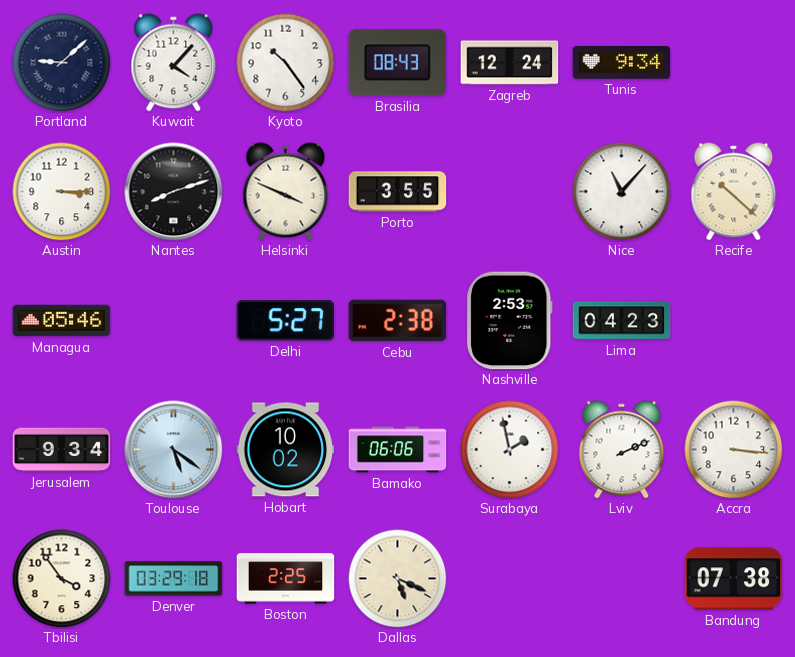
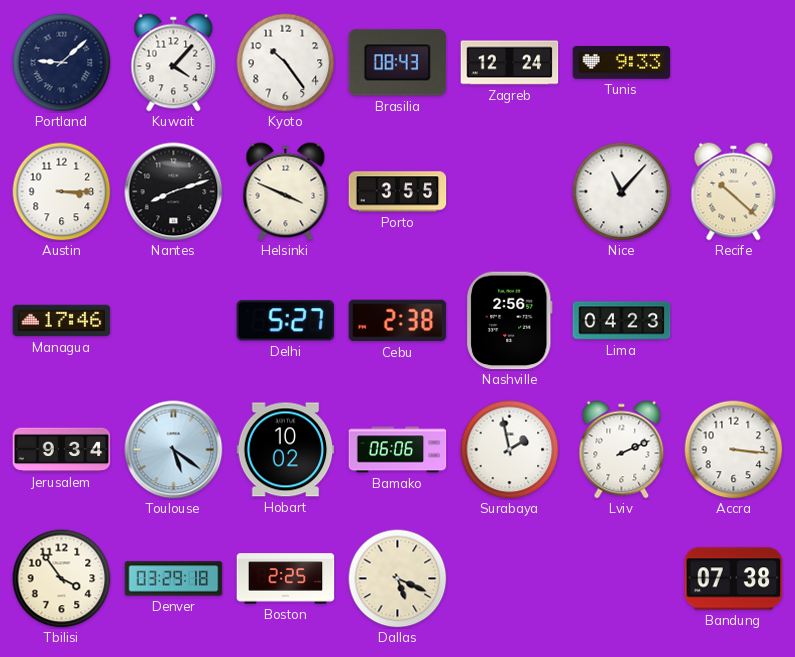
Tunis: 9:34 -> 9:33 (622, 63)
Managua: 05:46 -> 17:46 (62, 321)
Nashville: 2:53 -> 2:56 (510, 321)
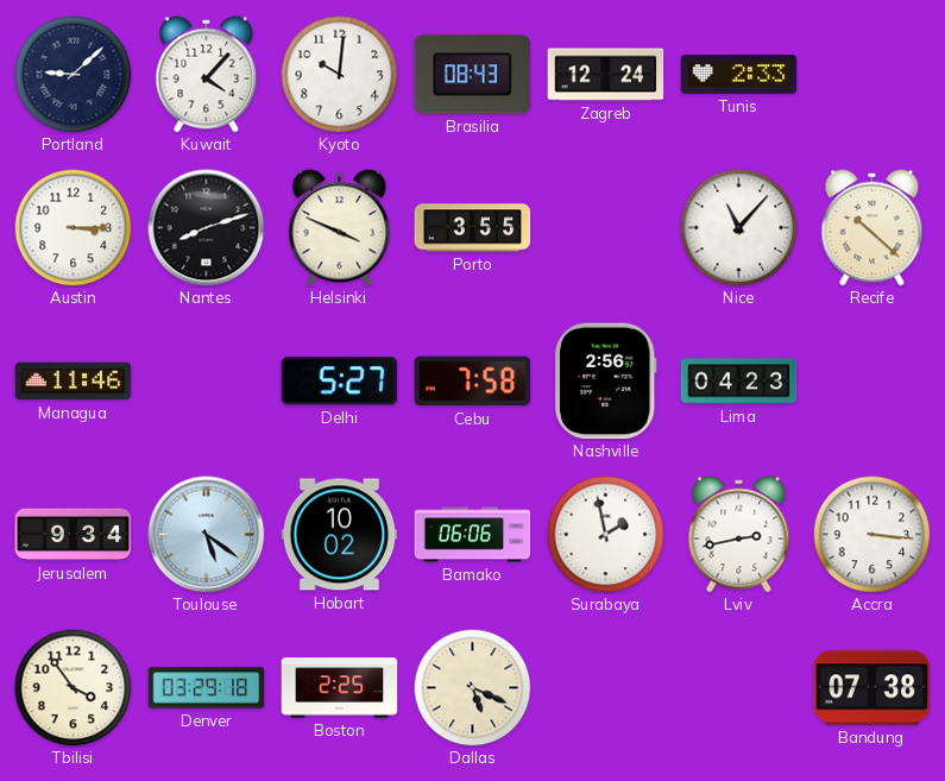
Kyoto: 10:24 -> 10:01 (340, 75)
Tunis: 9:33 -> 2:33 (739, 75)
Managua: 17:46 -> 11:46 (74, 382)
Cebu: 2:38 -> 7:58 (473, 382)
Lviv: 2:11 -> 2:43 (739, 535)
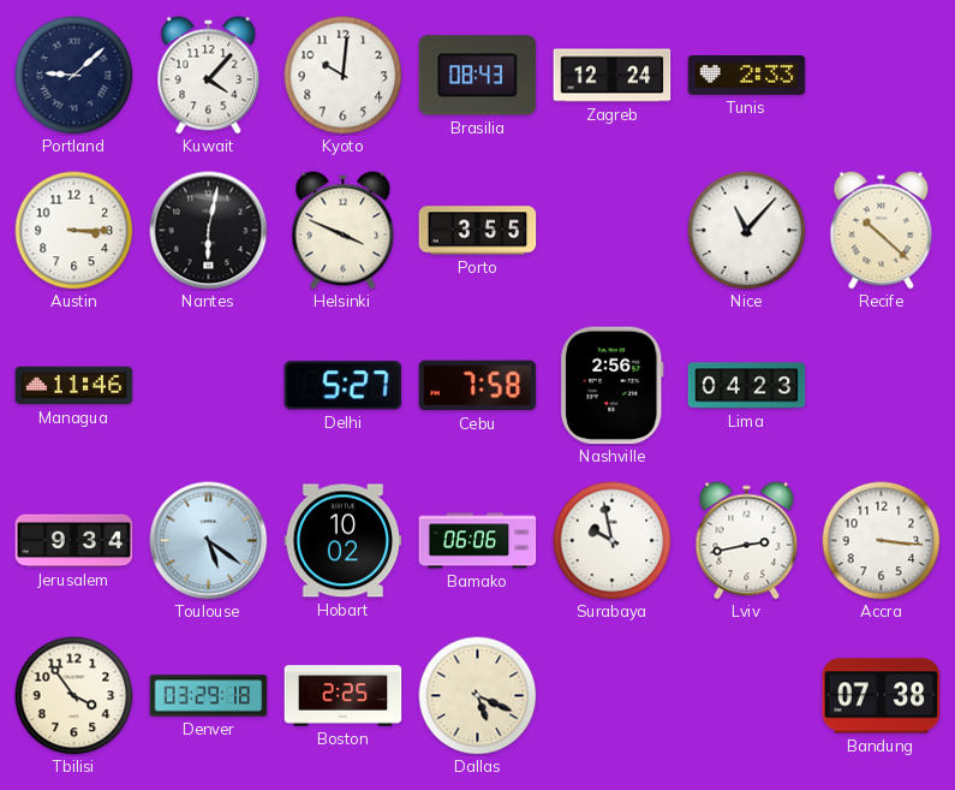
Nantes: 8:12 -> 6:02 (209, 231)
Surabaya: 1:58 -> 9:58 (613, 541)
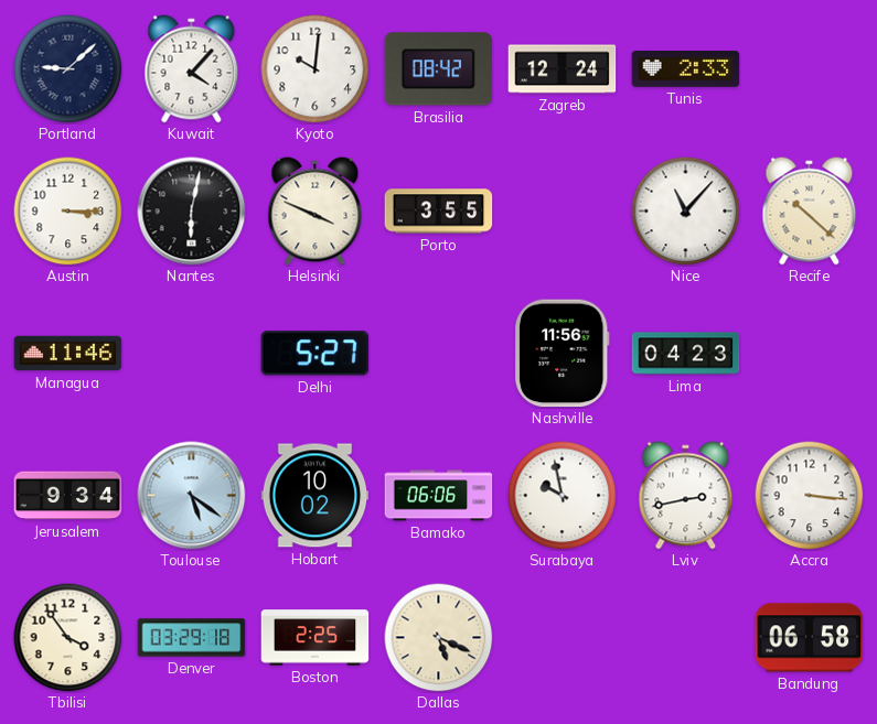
Brasilia: 08:43 -> 08:42 (439, 69)
Cebu: 7:58 -> none (478, 386)
Nashville: 2:56 -> 11:56 (563, 354)
Bandung: 07:38 -> 06:58 (810, 638)
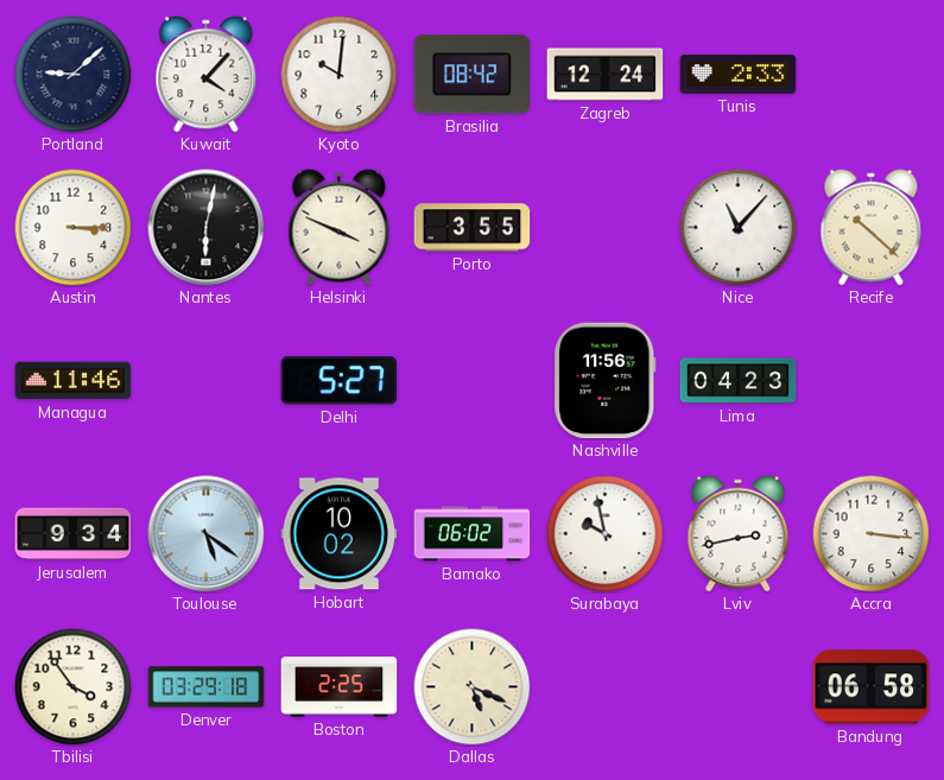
Bamako: 06:06 -> 06:02 (473, 534)
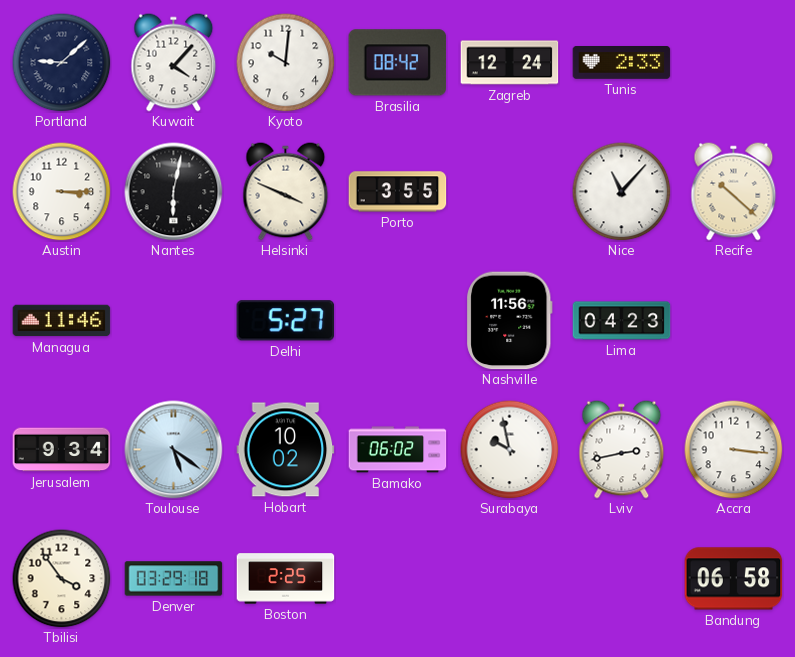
Dallas: 5:19 -> none (473, 687)
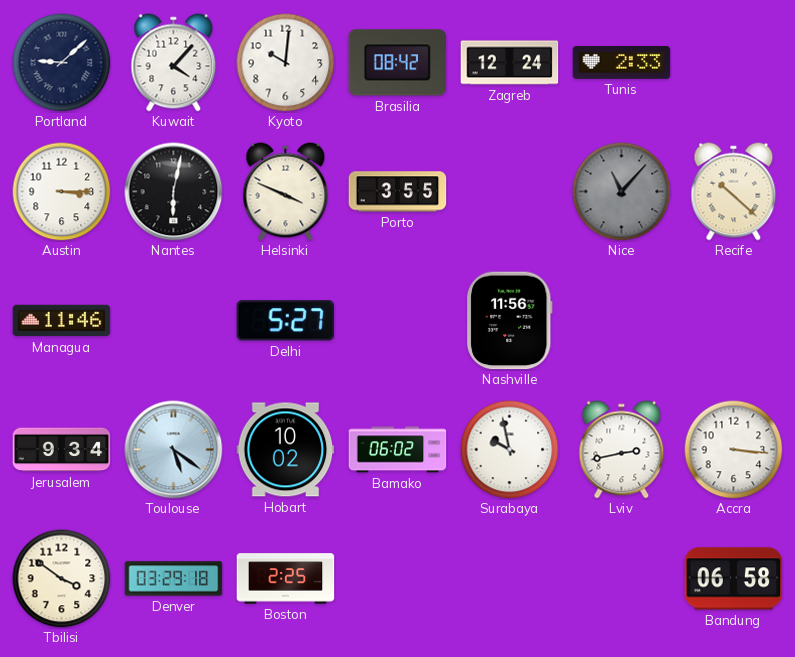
Nice dial: white -> grey (622, 192)
Lima: 04:23 -> none (622, 321)
Tbilisi: 3:54 -> 3:51 (62, 579)
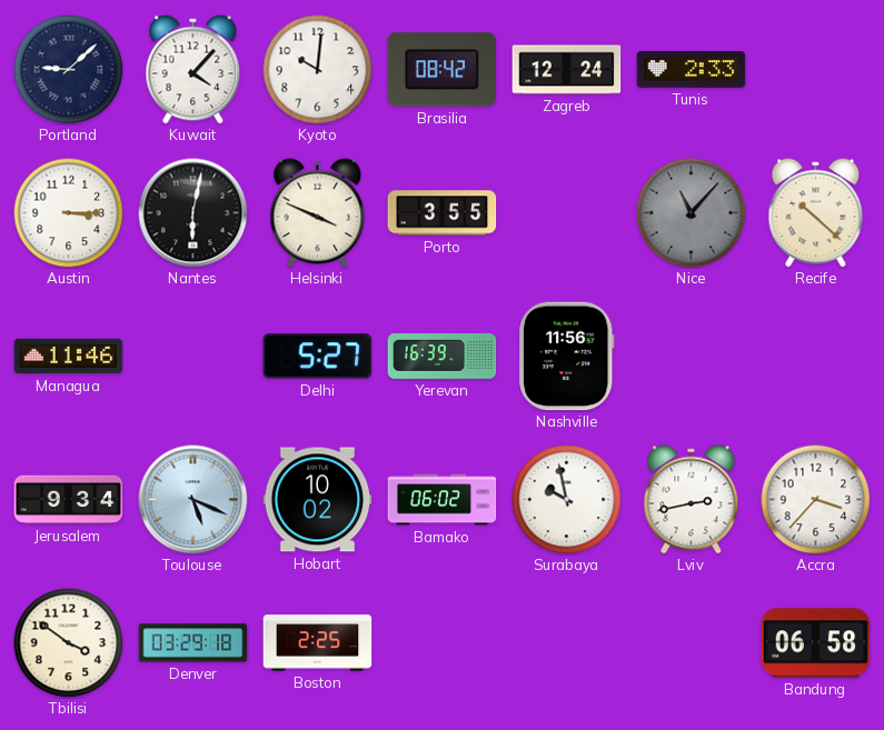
Yerevan: none -> 16:39 (443, 357)
Toulouse: 5:21 -> 5:19 (193, 500)
Accra: 3:16 -> 3:37 (816, 500)
